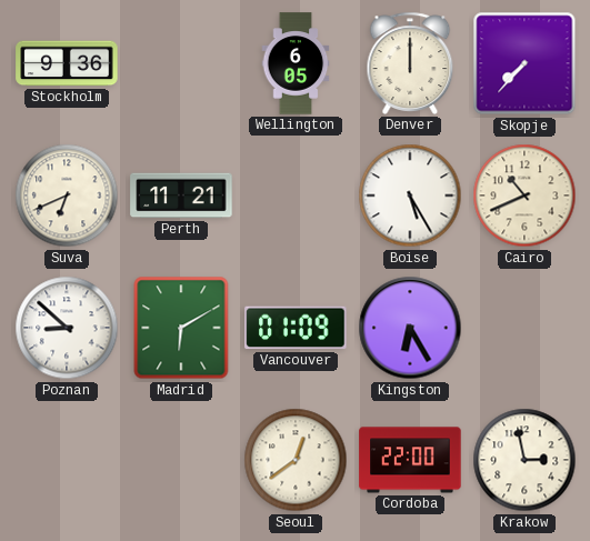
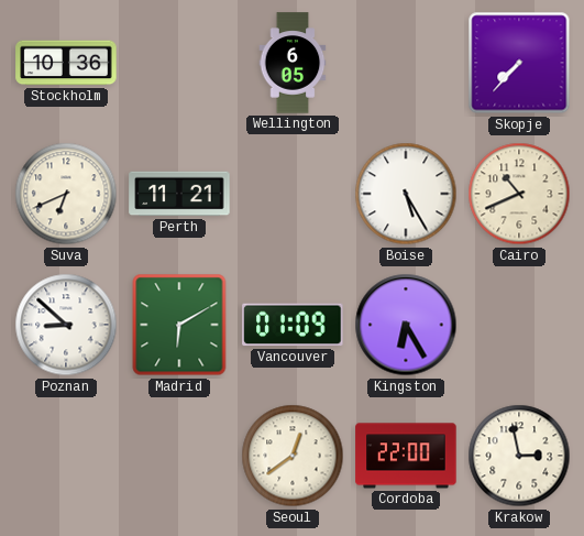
Stockholm: 9:36 -> 10:36 (66, 63)
Denver: 12:00 -> none (410, 63)
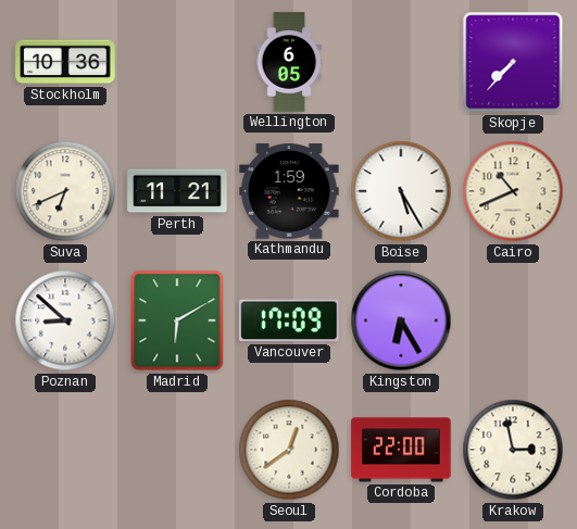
Kathmandu: none -> 1:59 (289, 191)
Vancouver: 01:09 -> 17:09 (289, 320)
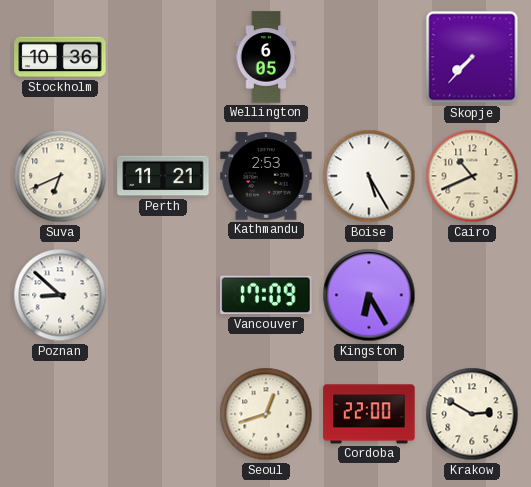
Kathmandu: 1:59 -> 2:53 (266, 176)
Madrid: 6:10 -> none (177, 320)
Seoul: 12:39 -> 12:42 (266, 414)
Krakow: 2:58 -> 2:50 (472, 414)
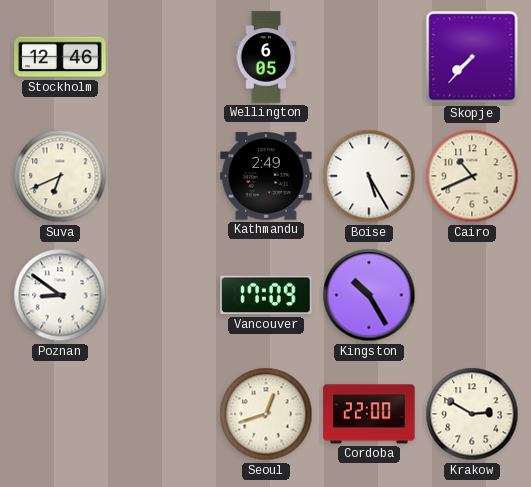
Stockholm: 10:36 -> 12:46 (60, 57)
Perth: 11:21 -> none (163, 176)
Kathmandu: 2:53 -> 2:49 (266, 176)
Poznan: 8:52 -> 8:51 (60, 295)
Kingston: 6:25 -> 10:25 (369, 295)
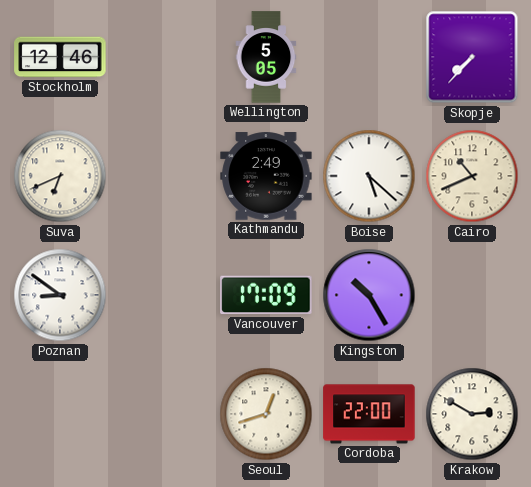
Wellington: 6:05 -> 5:05 (266, 57)
Boise: 5:25 -> 5:22 (369, 176)
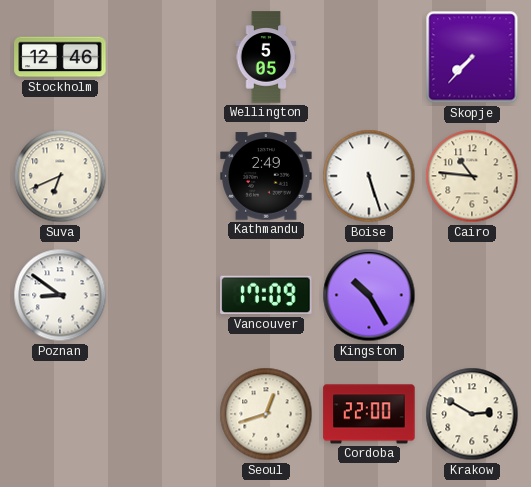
Boise: 5:22 -> 5:27 (369, 176)
Cairo: 10:41 -> 10:46 (472, 176)
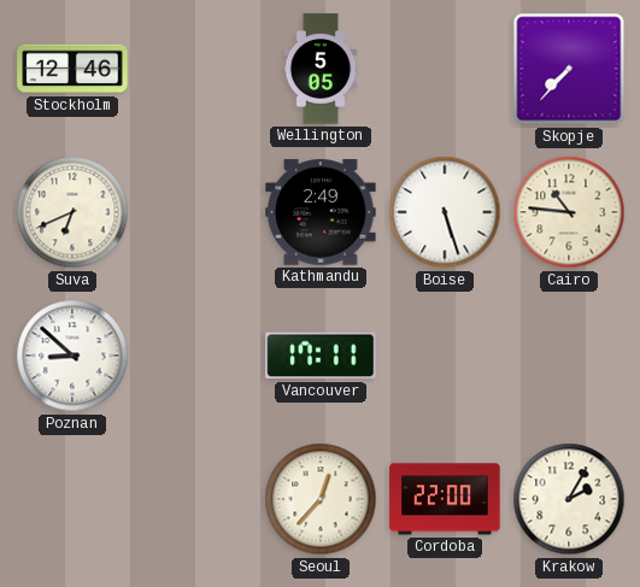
Poznan: 8:51 -> 8:52 (72, 356)
Vancouver: 17:09 -> 17:11 (321, 356)
Kingston: 10:25 -> none (369, 295)
Seoul: 12:42 -> 12:37 (321, 499)
Krakow: 2:50 -> 2:05 (569, 499)
